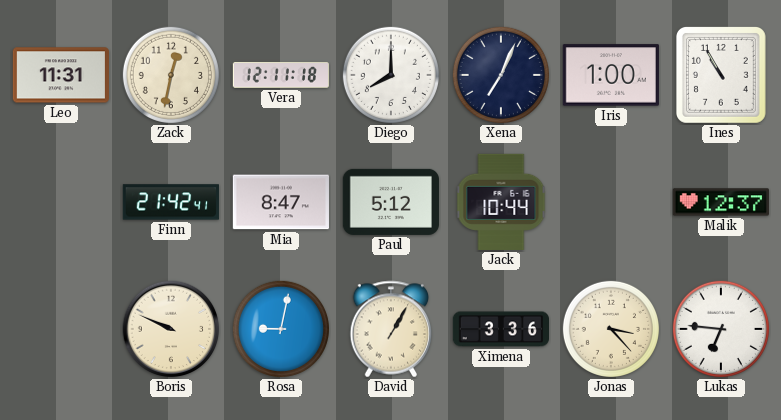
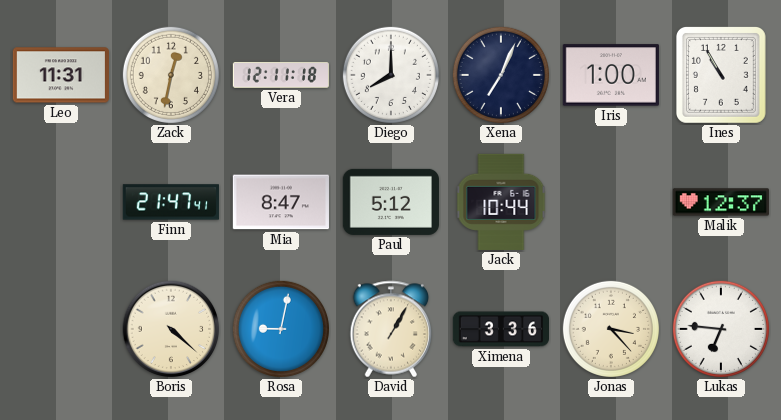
Finn: 21:42 -> 21:47 (171, 202)
Boris: 9:49 -> 4:22 (171, 329)
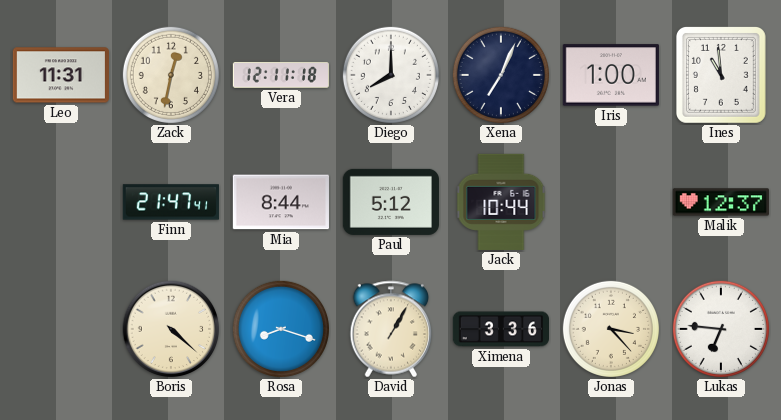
Ines: 10:55 -> 10:59 (721, 75)
Mia: 8:47 -> 8:44 (281, 202)
Rosa: 9:02 -> 8:18 (281, 329)
